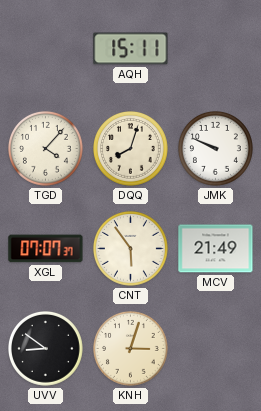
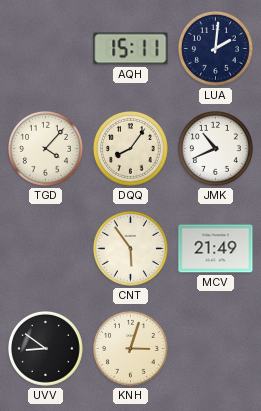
LUA: none -> 2:01 (216, 49)
DQQ: 8:03 -> 8:06 (131, 149)
JMK: 9:49 -> 10:41 (216, 149)
XGL: 07:07 -> none (46, 249)
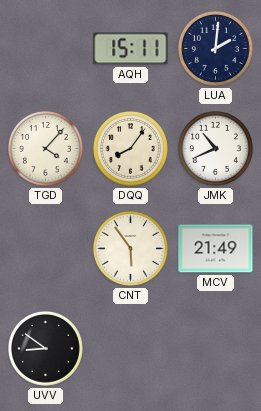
KNH: 3:03 -> none (131, 349)
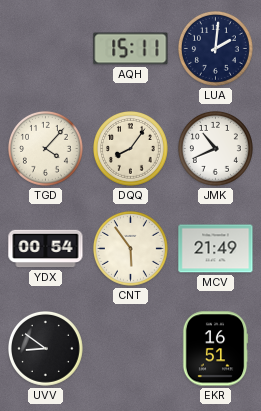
YDX: none -> 00:54 (46, 249)
EKR: none -> 16:51 (215, 349)
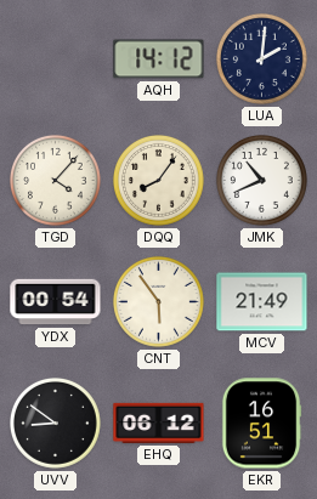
AQH: 15:11 -> 14:12 (159, 59)
EHQ: none -> 06:12 (159, 423)
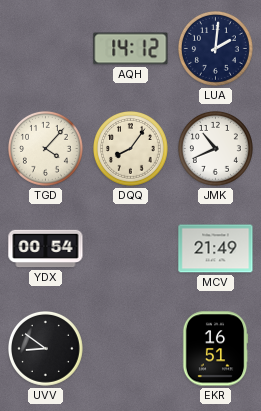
CNT: 5:54 -> none (159, 302)
EHQ: 06:12 -> none (159, 423)
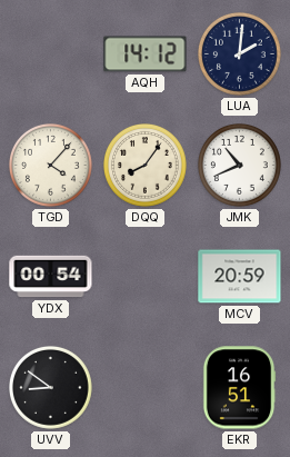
MCV: 21:49 -> 20:59 (240, 277)
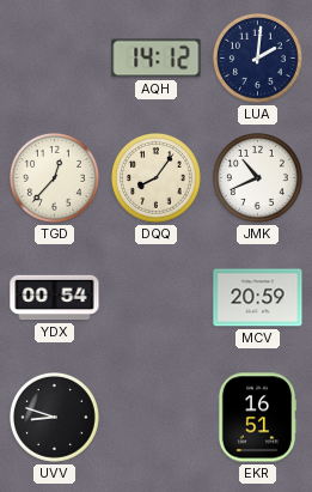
TGD: 4:07 -> 12:37 (55, 178)
UVV: 8:51 -> 8:48 (55, 418)
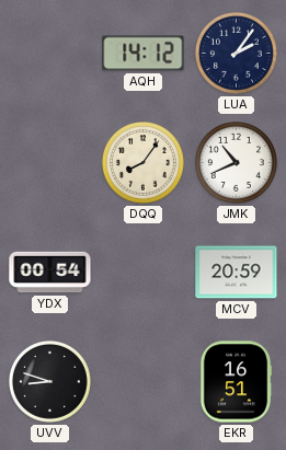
LUA: 2:01 -> 2:06 (237, 54)
TGD: 12:37 -> none (55, 178)
